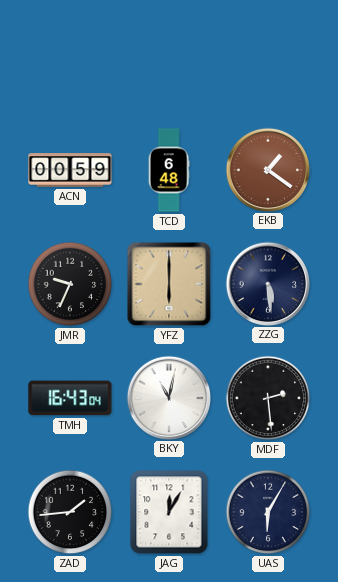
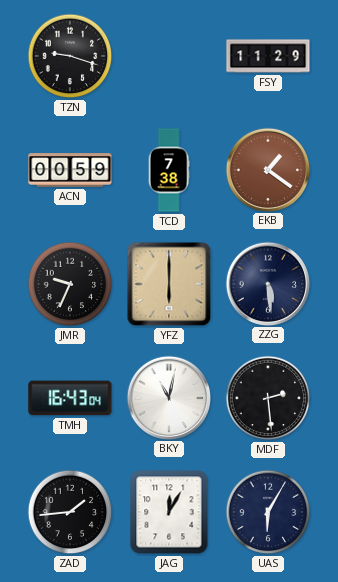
TZN: none -> 9:18 (70, 56)
FSY: none -> 11:29 (268, 56)
TCD: 6:48 -> 7:38 (169, 170)
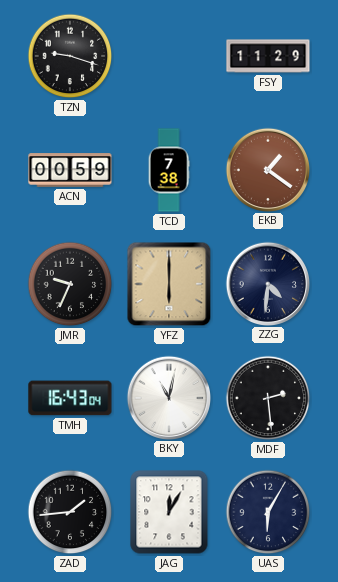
ZZG: 5:29 -> 4:31 (267, 283)
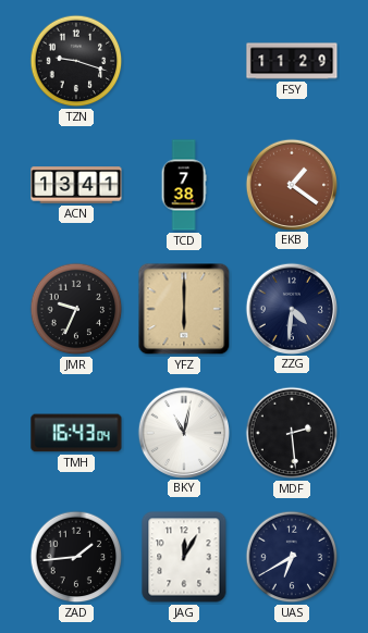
ACN: 00:59 -> 13:41 (76, 185)
UAS: 6:05 -> 6:40 (292, 557)
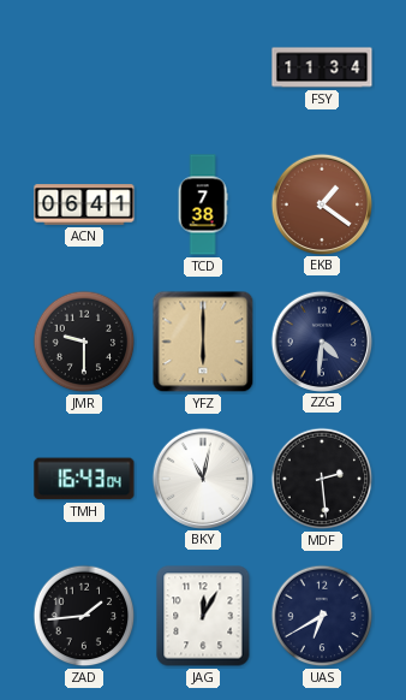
TZN: 9:18 -> none (76, 61)
FSY: 11:29 -> 11:34 (322, 67)
ACN: 13:41 -> 06:41 (84, 204)
JMR: 9:34 -> 9:30 (84, 342)
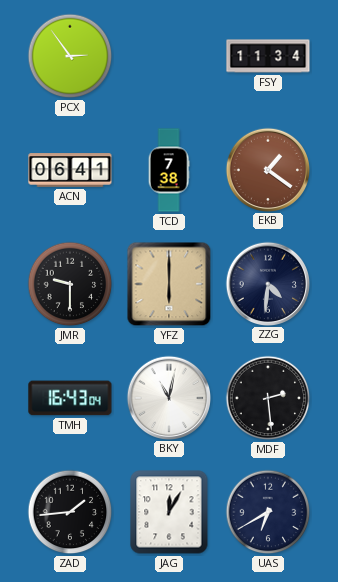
PCX: none -> 2:54 (70, 56)
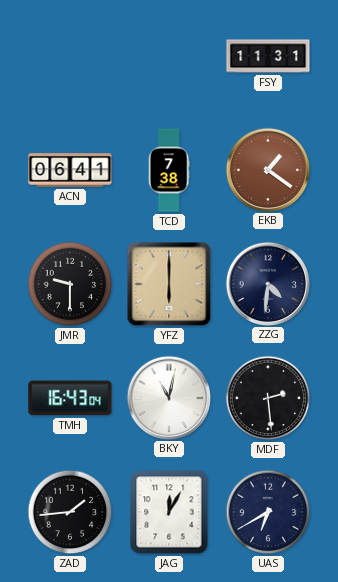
PCX: 2:54 -> none (70, 56)
FSY: 11:34 -> 11:31 (268, 56)
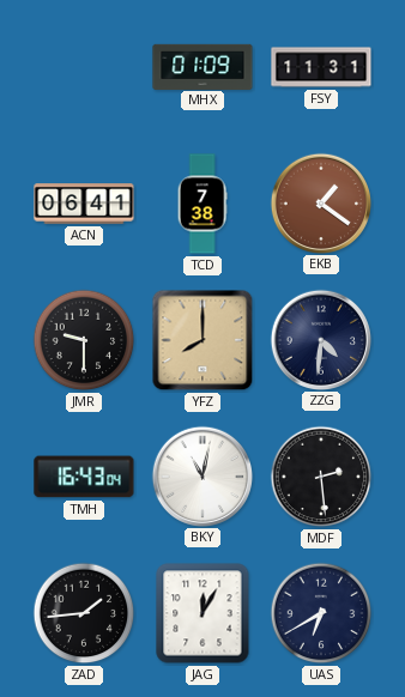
MHX: none -> 01:09 (202, 66)
YFZ: 6:00 -> 8:00 (202, 340)
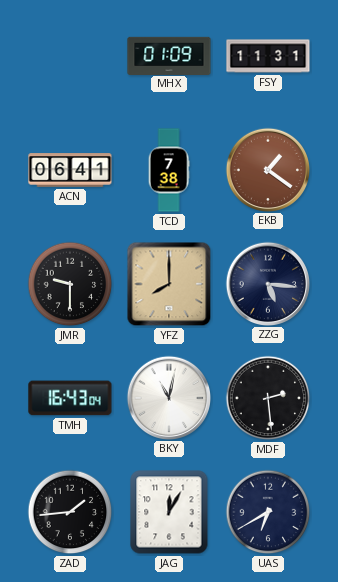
ZZG: 4:31 -> 5:16 (267, 283)
